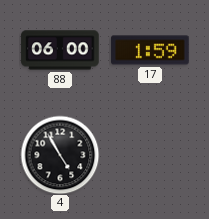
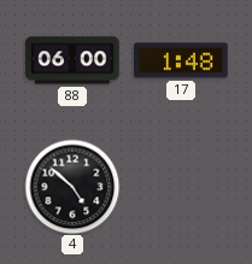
17: 1:59 -> 1:48 (181, 60)
4: 4:55 -> 4:52 (72, 187)
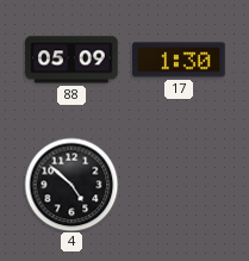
88: 06:00 -> 05:09 (71, 60)
17: 1:48 -> 1:30 (179, 60)
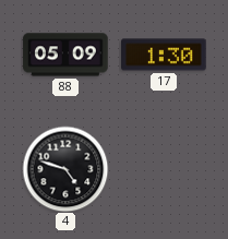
4: 4:52 -> 4:48 (65, 169)
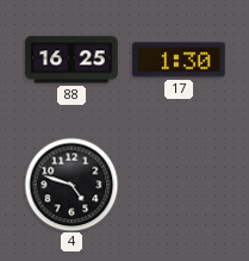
88: 05:09 -> 16:25 (71, 60)
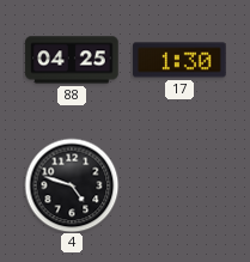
88: 16:25 -> 04:25 (72, 60)
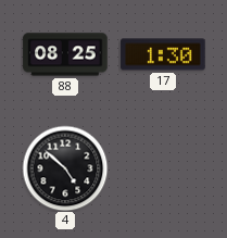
88: 04:25 -> 08:25 (65, 54)
4: 4:48 -> 4:52 (65, 168)
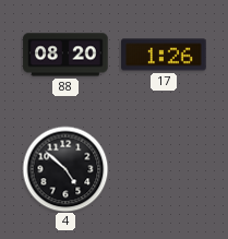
88: 08:25 -> 08:20 (65, 55)
17: 1:30 -> 1:26 (164, 55)
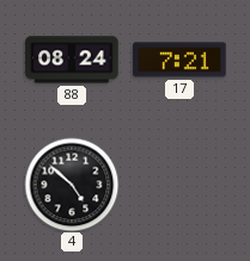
88: 08:20 -> 08:24 (72, 60)
17: 1:26 -> 7:21 (179, 60)
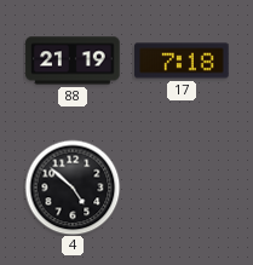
88: 08:24 -> 21:19 (73, 61)
17: 7:21 -> 7:18 (182, 61)
